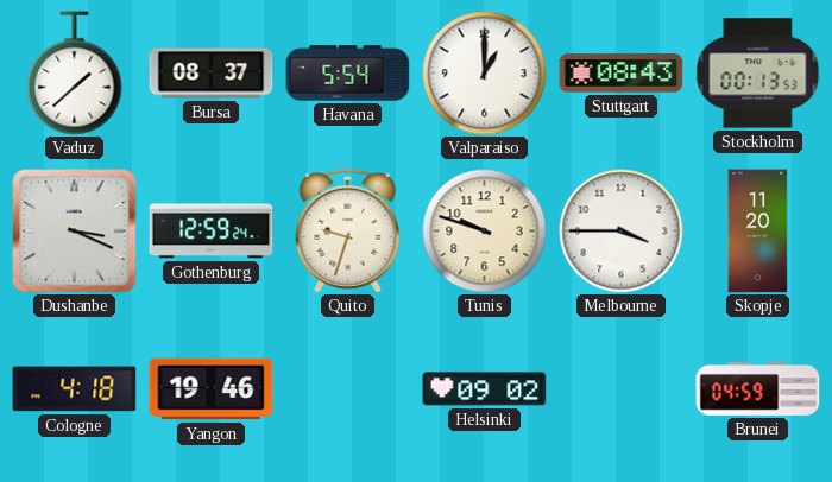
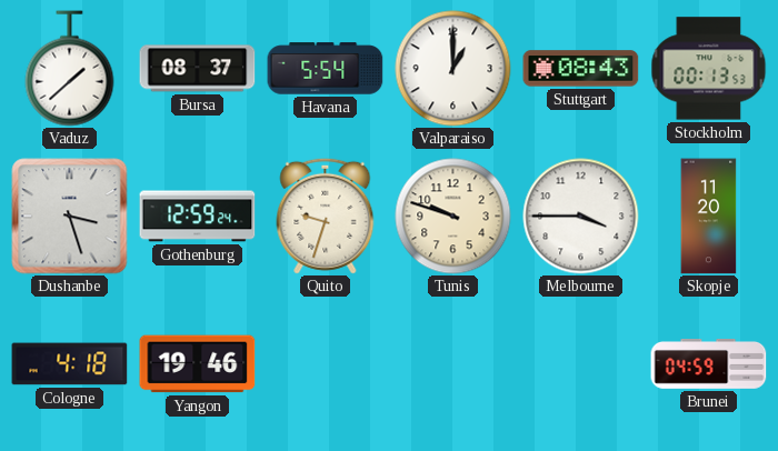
Dushanbe: 3:19 -> 3:27 (70, 217)
Helsinki: 09:02 -> none (485, 389)
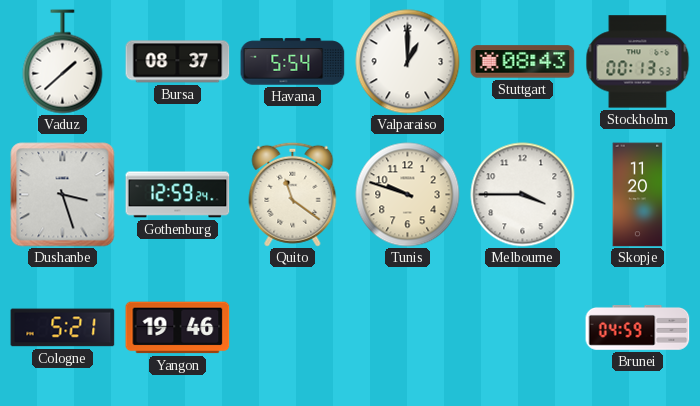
Quito: 9:33 -> 11:21 (293, 194)
Cologne: 4:18 -> 5:21 (63, 328)
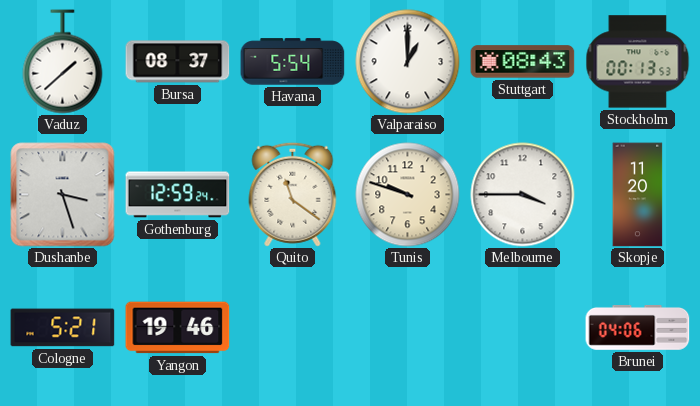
Brunei: 04:59 -> 04:06 (638, 328)
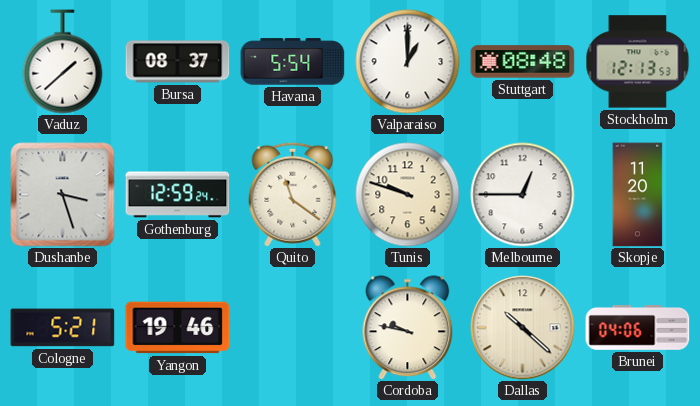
Stuttgart: 08:43 -> 08:48 (523, 62)
Stockholm: 00:13 -> 12:13 (638, 62)
Melbourne: 3:45 -> 12:45 (523, 195)
Cordoba: none -> 9:47 (408, 328)
Dallas: none -> 10:22 (523, 328)
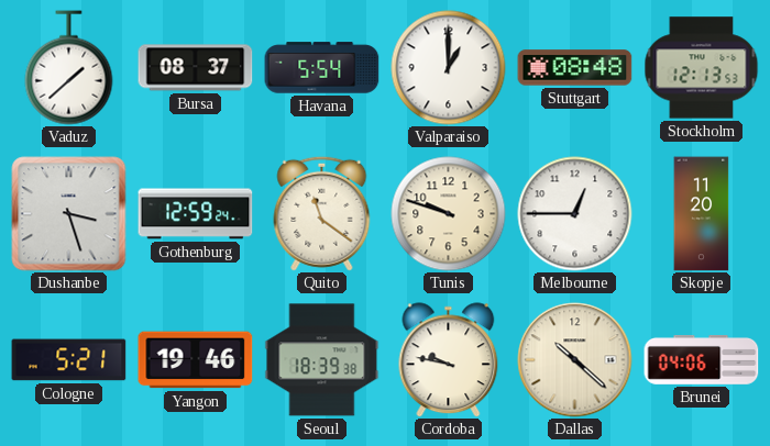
Seoul: none -> 18:39 (322, 360)
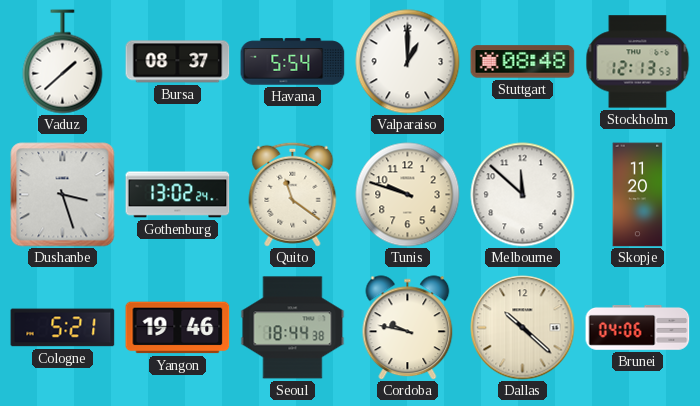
Gothenburg: 12:59 -> 13:02 (178, 195)
Melbourne: 12:45 -> 11:52 (523, 195)
Seoul: 18:39 -> 18:44 (293, 328)
